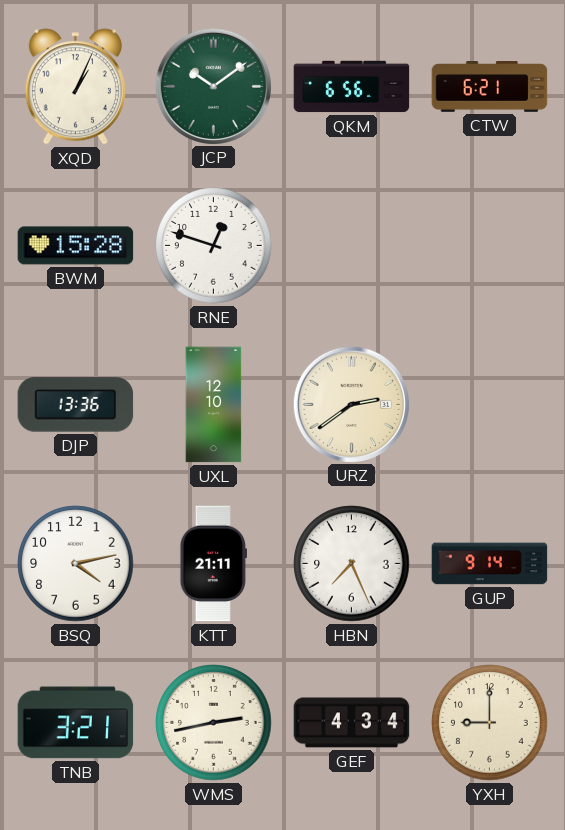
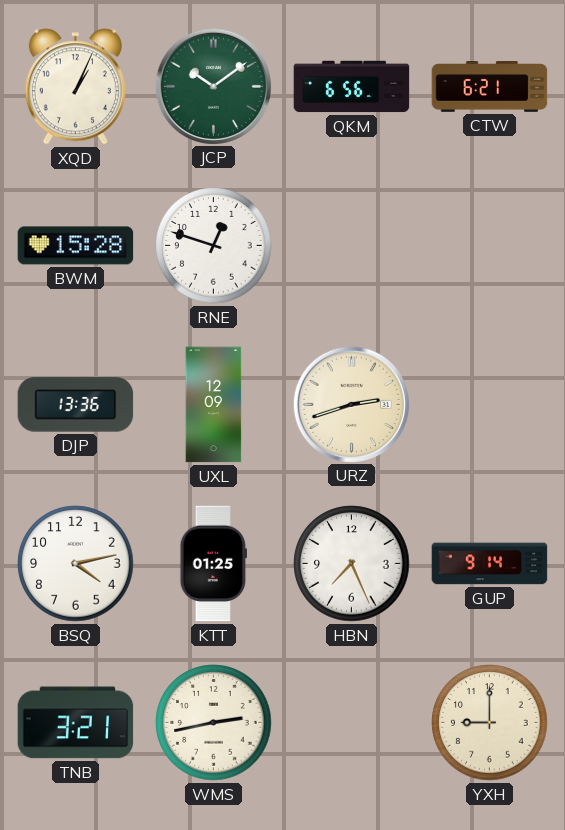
UXL: 12:10 -> 12:09 (214, 405)
URZ: 2:39 -> 2:42 (351, 404)
KTT: 21:11 -> 01:25 (213, 564)
GEF: 4:34 -> none (352, 723)
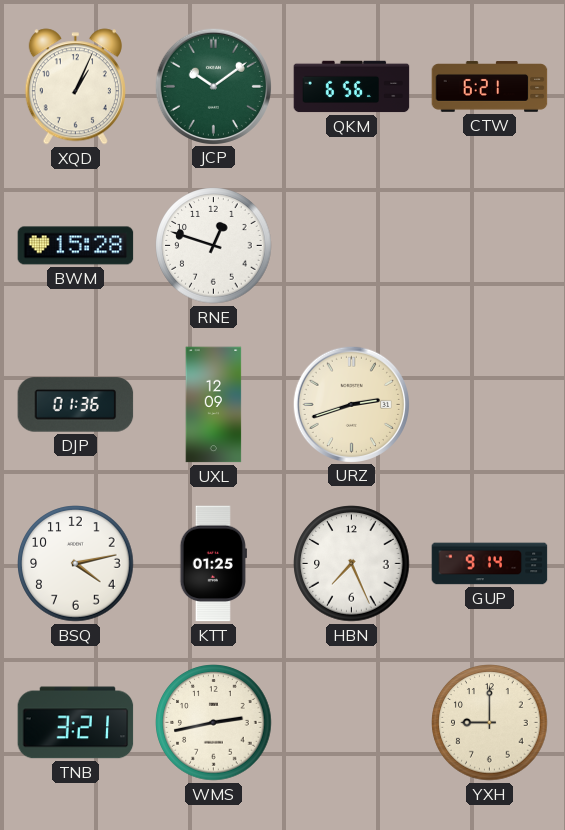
DJP: 13:36 -> 01:36 (76, 405)
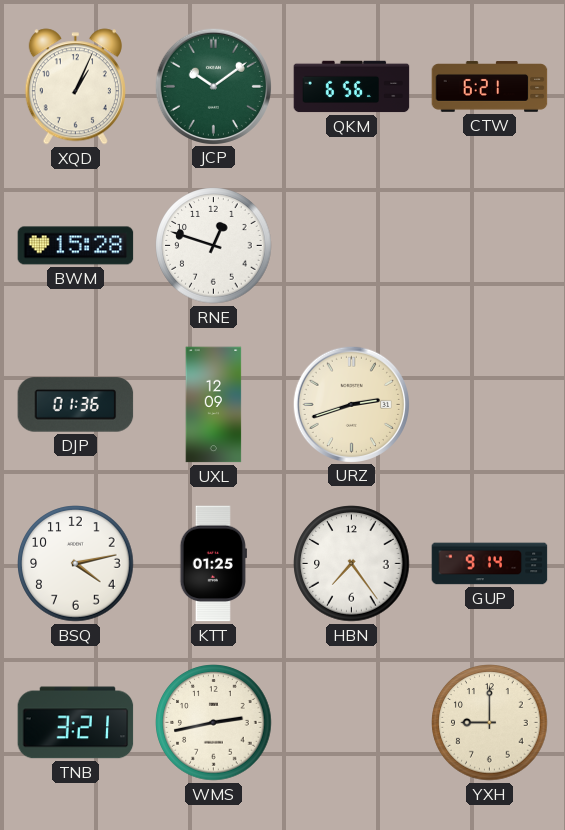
HBN: 7:26 -> 7:24 (352, 564)
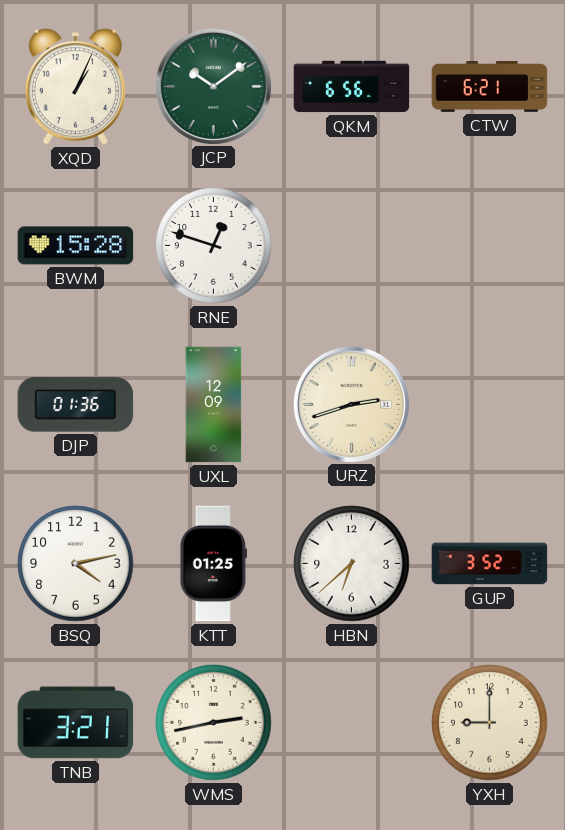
HBN: 7:24 -> 6:38 (352, 564)
GUP: 9:14 -> 3:52 (490, 564)
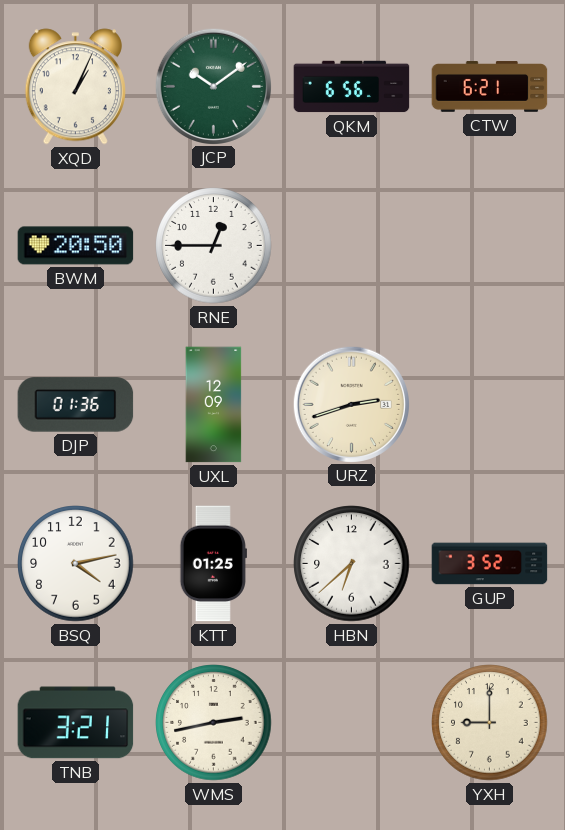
BWM: 15:28 -> 20:50 (76, 246)
RNE: 12:48 -> 12:45 (214, 246)
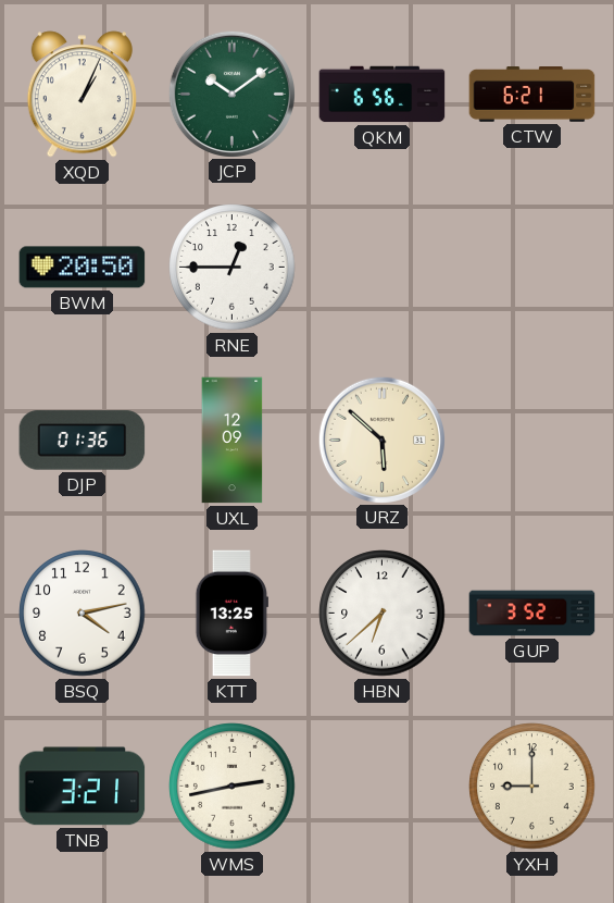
URZ: 2:42 -> 5:52 (381, 440)
KTT: 01:25 -> 13:25 (231, 614)
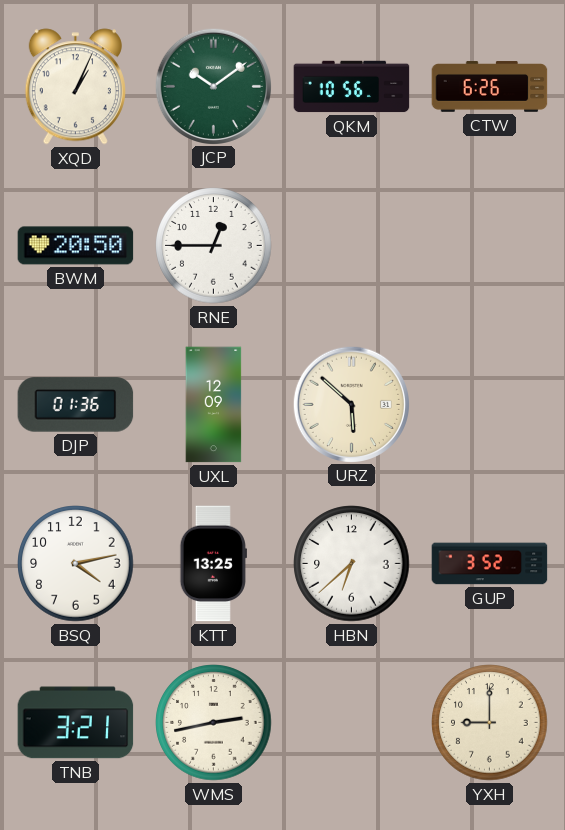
QKM: 6:56 -> 10:56 (352, 87)
CTW: 6:21 -> 6:26 (490, 87)
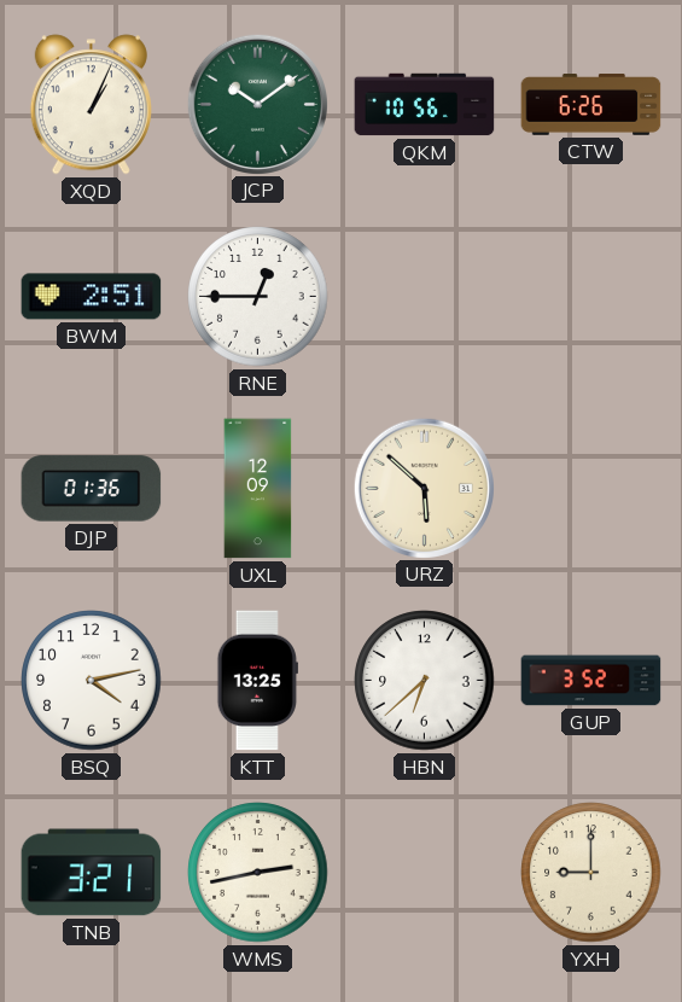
BWM: 20:50 -> 2:51 (92, 297)
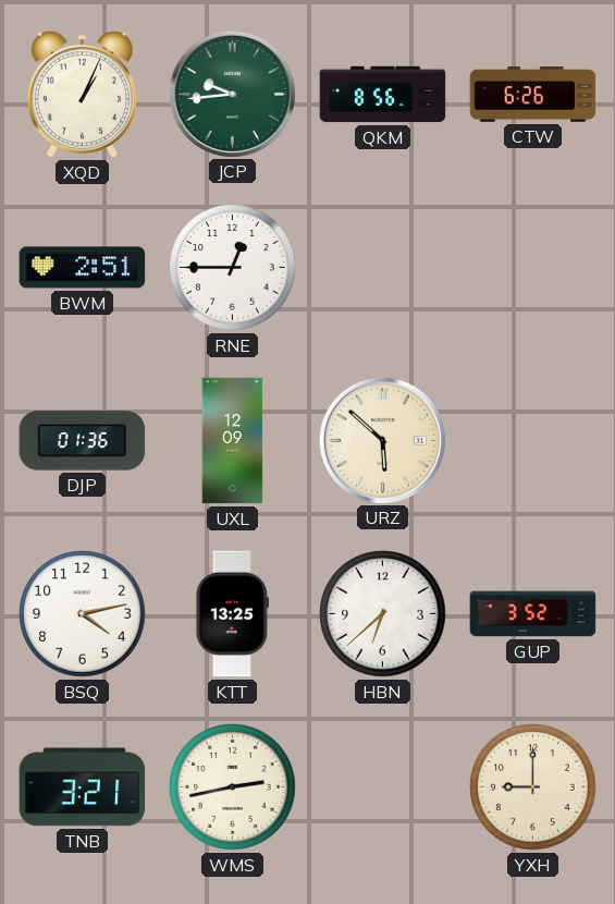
JCP: 10:09 -> 9:44 (232, 94)
QKM: 10:56 -> 8:56 (383, 95)
